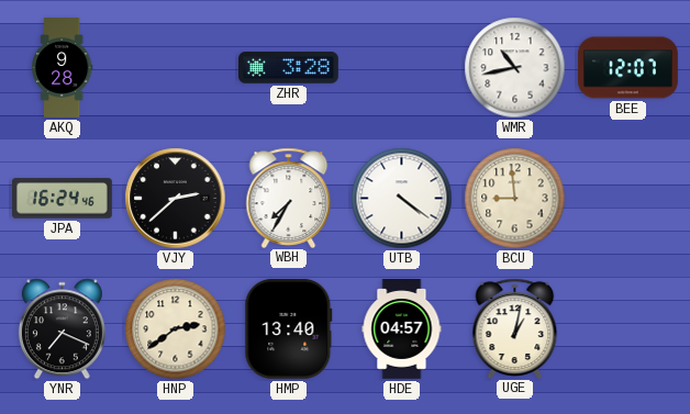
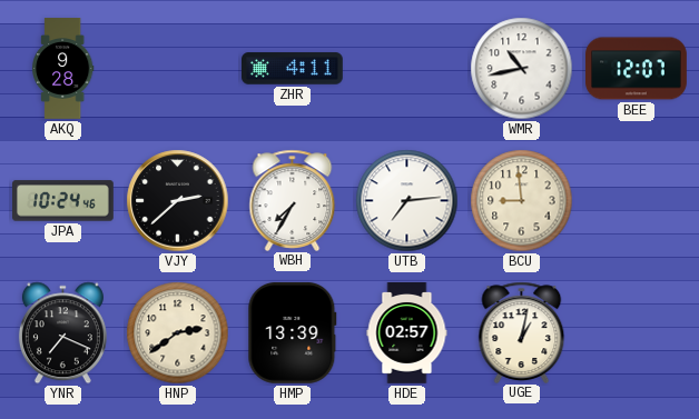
ZHR: 3:28 -> 4:11 (293, 69)
JPA: 16:24 -> 10:24 (63, 201)
UTB: 4:21 -> 7:14 (407, 201)
HMP: 13:40 -> 13:39 (293, 332)
HDE: 04:57 -> 02:57 (407, 333)
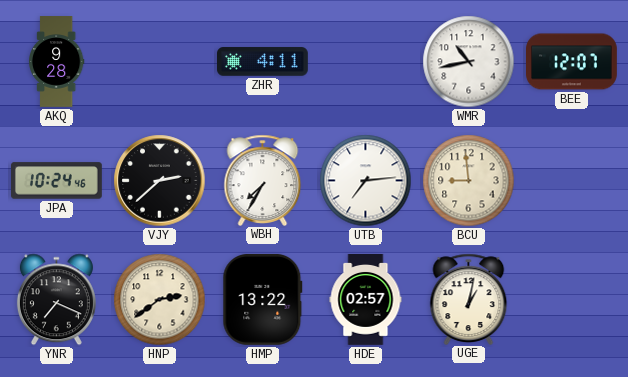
HMP: 13:39 -> 13:22 (263, 299)
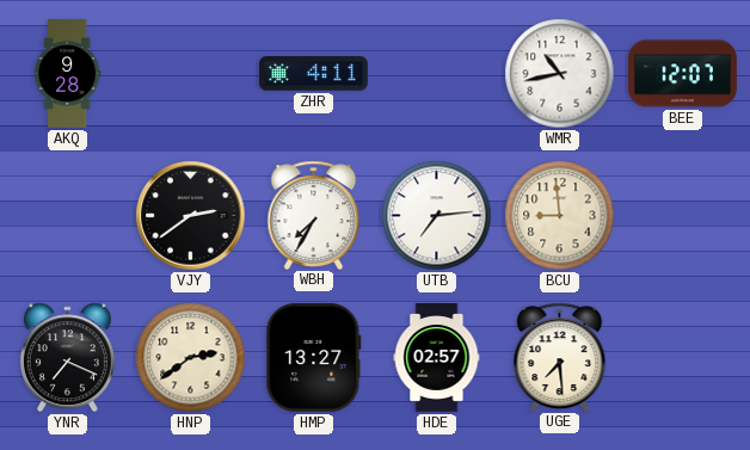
JPA: 10:24 -> none (57, 181)
VJY: 2:38 -> 2:39 (191, 216)
HMP: 13:22 -> 13:27 (314, 357)
UGE: 1:02 -> 7:29 (560, 357)
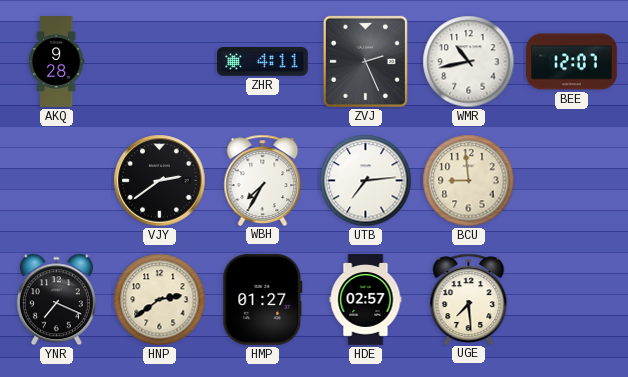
ZVJ: none -> 2:26 (365, 61)
HMP: 13:27 -> 01:27 (263, 299)
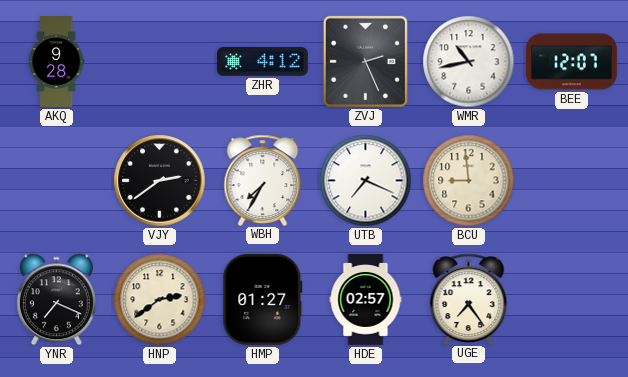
ZHR: 4:11 -> 4:12 (263, 62)
UTB: 7:14 -> 7:19 (366, 181)
UGE: 7:29 -> 7:24 (469, 299)
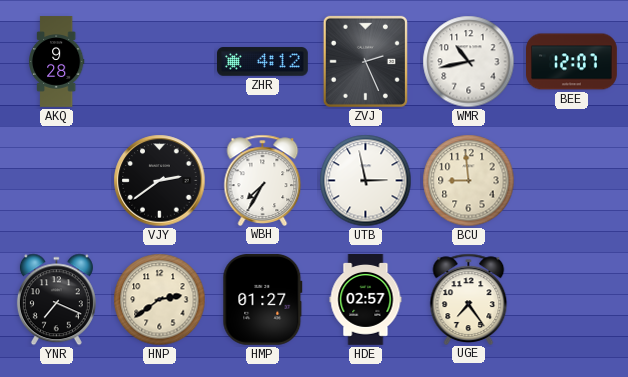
UTB: 7:19 -> 2:58 (366, 181)
